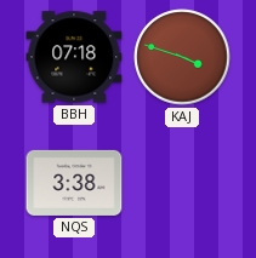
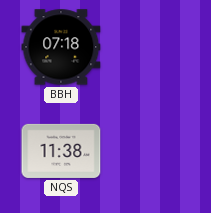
KAJ: 3:48 -> none (182, 57)
NQS: 3:38 -> 11:38 (61, 151)
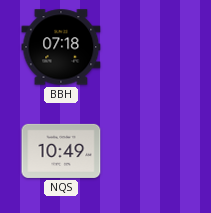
NQS: 11:38 -> 10:49 (61, 151)
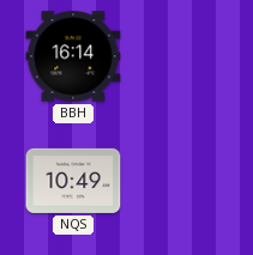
BBH: 07:18 -> 16:14 (73, 56)
